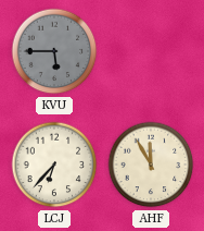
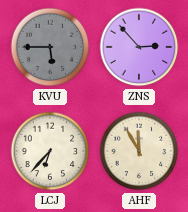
ZNS: none -> 2:53 (139, 47)
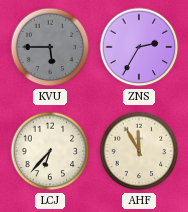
ZNS: 2:53 -> 2:35 (139, 47)
